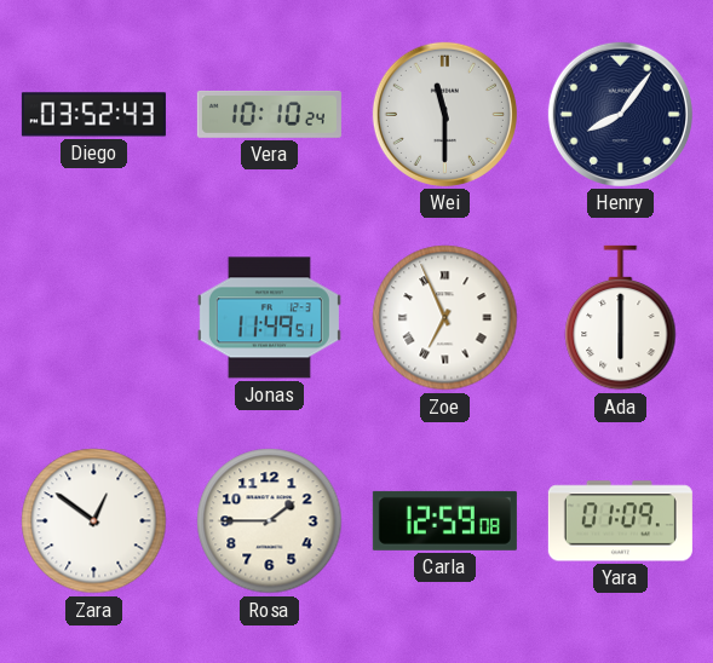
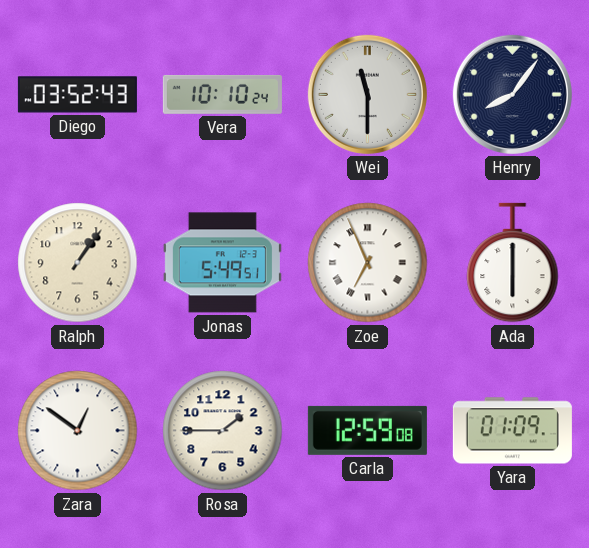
Ralph: none -> 1:06 (78, 263)
Jonas: 11:49 -> 5:49 (222, 263)
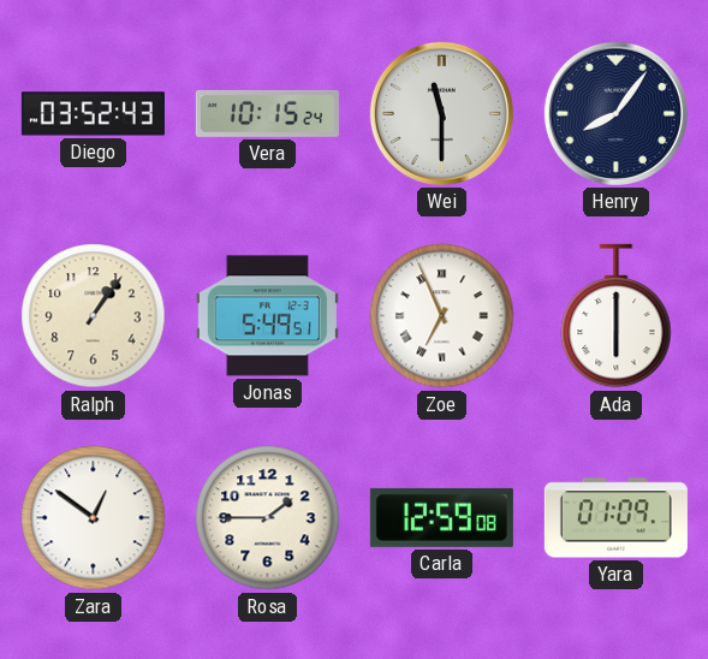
Vera: 10:10 -> 10:15 (267, 113)
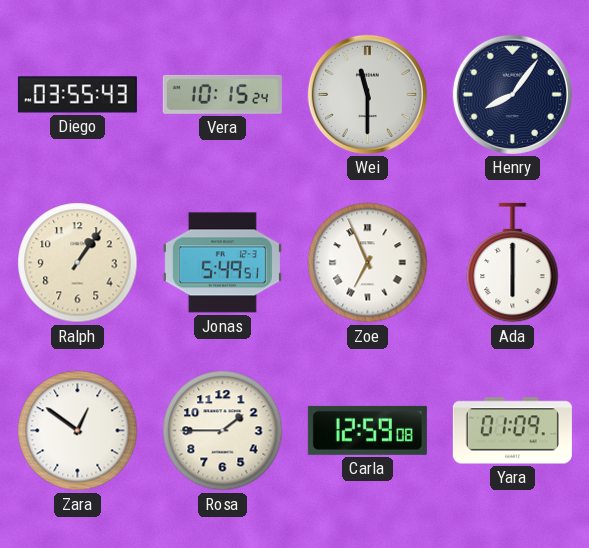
Diego: 03:52 -> 03:55 (77, 95)
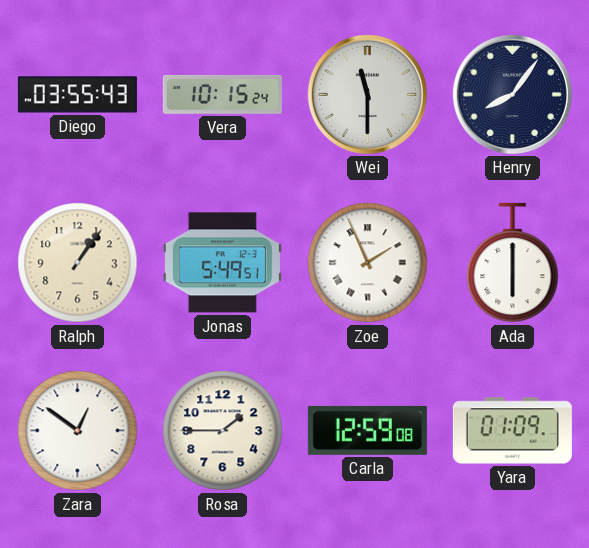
Zoe: 6:56 -> 1:56 (368, 263)
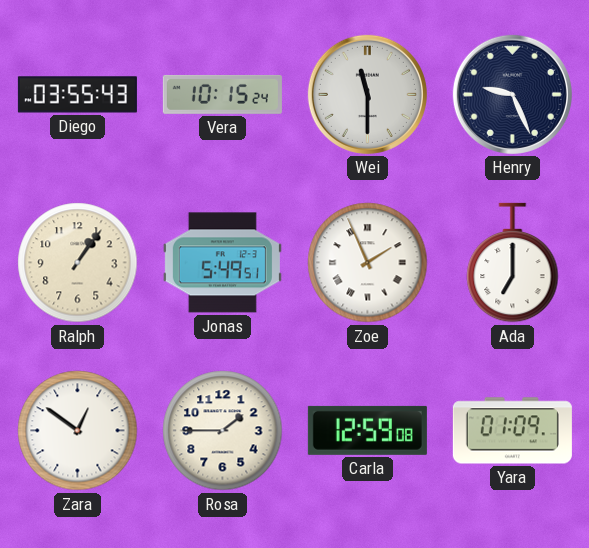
Henry: 8:06 -> 9:26 (512, 94)
Ada: 6:00 -> 7:00 (513, 263)
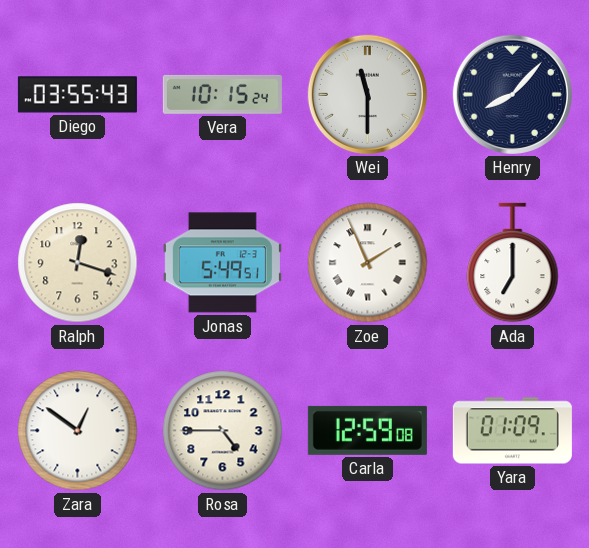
Henry: 9:26 -> 8:07 (512, 94)
Ralph: 1:06 -> 12:18 (78, 263)
Rosa: 1:45 -> 4:45 (223, 431)
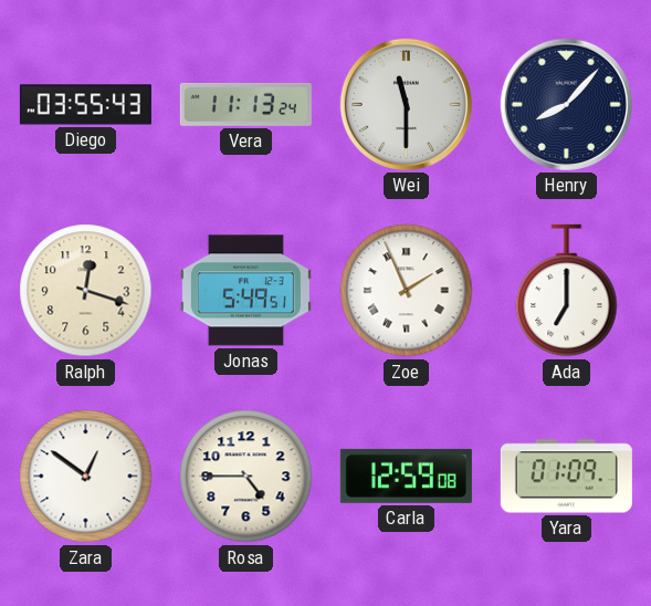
Vera: 10:15 -> 11:13 (245, 104)
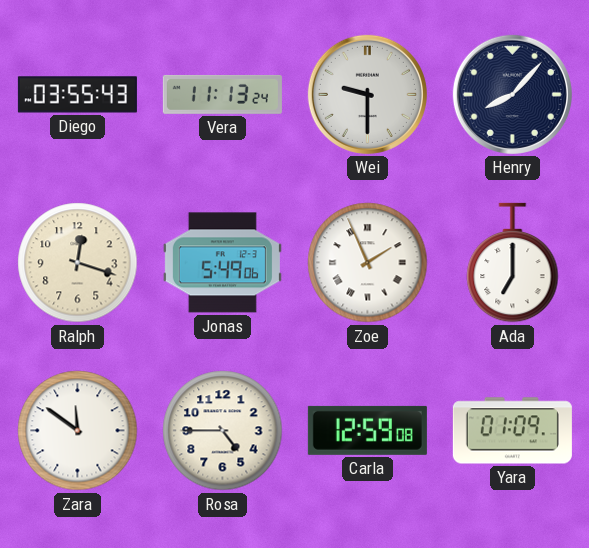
Wei: 11:30 -> 9:30 (367, 94)
Jonas: 5:49:51 -> 5:49:06 (222, 263)
Zara: 12:51 -> 11:51 (78, 431)
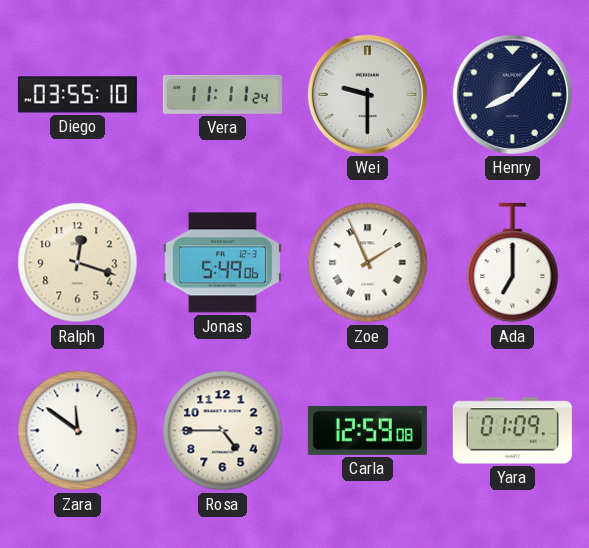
Diego: 03:55:43 -> 03:55:10 (77, 95)
Vera: 11:13 -> 11:11 (222, 94)
